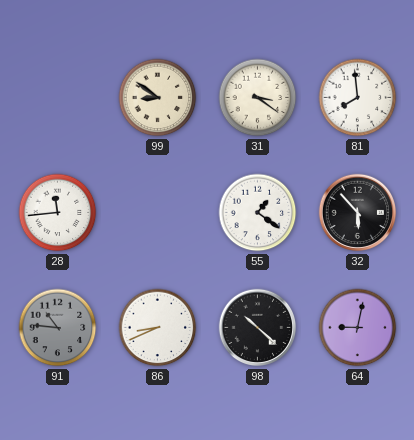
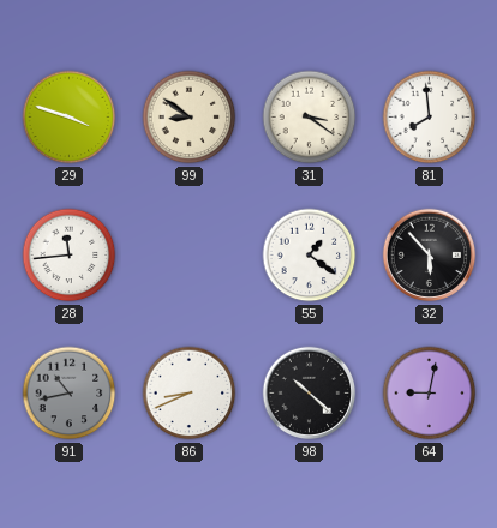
29: none -> 3:48 (70, 118)
91: 10:46 -> 10:43 (70, 394)
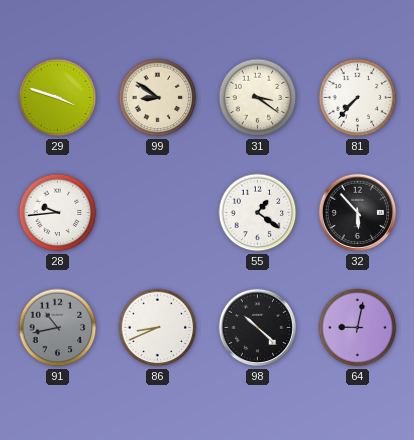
81: 7:59 -> 7:37 (358, 98)
28: 11:44 -> 9:44 (58, 213)
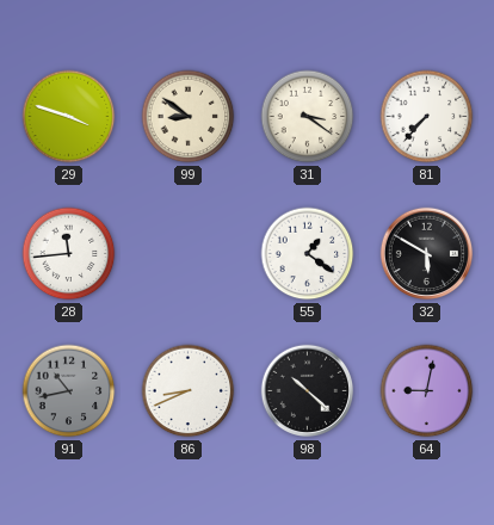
28: 9:44 -> 11:44 (69, 254)
32: 5:53 -> 5:50 (427, 254)
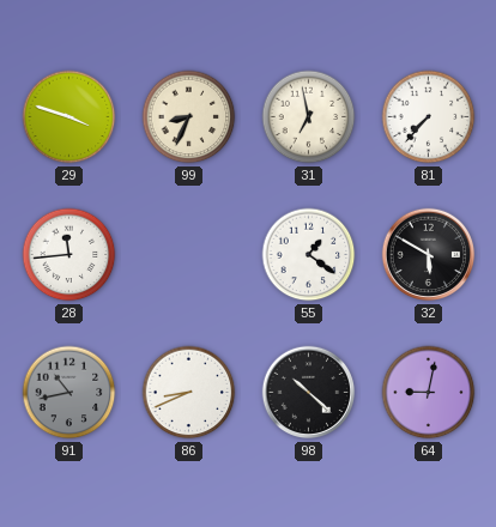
99: 8:51 -> 8:34 (189, 117)
31: 3:21 -> 6:58 (309, 117)
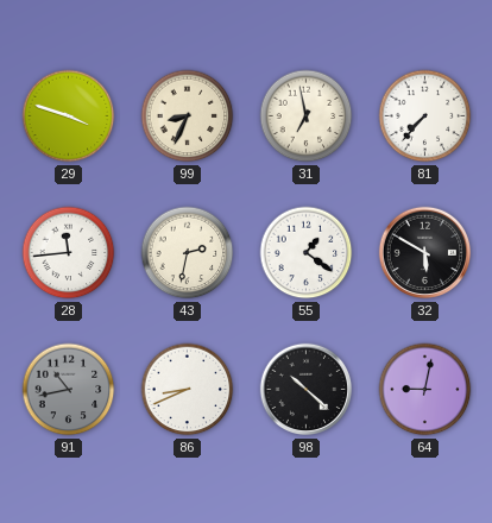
43: none -> 2:32 (188, 253)
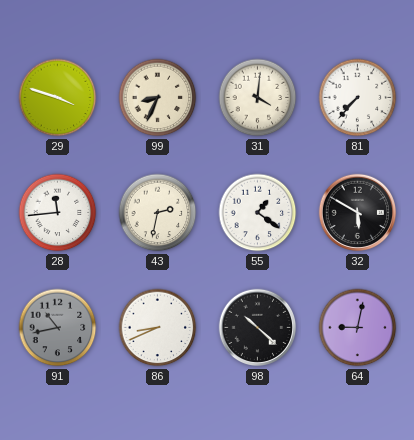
31: 6:58 -> 4:01 (258, 98)
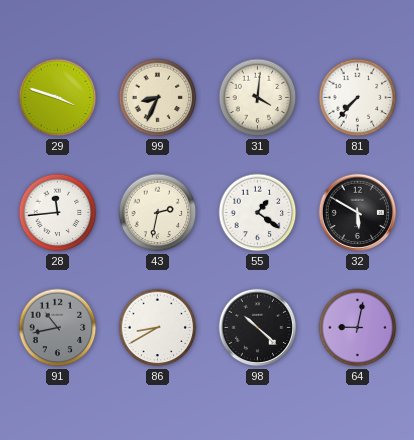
86: 8:41 -> 8:40 (158, 328)
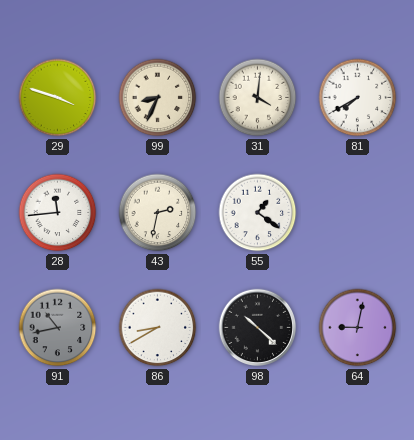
81: 7:37 -> 7:40 (358, 98)
32: 5:50 -> none (358, 213)
